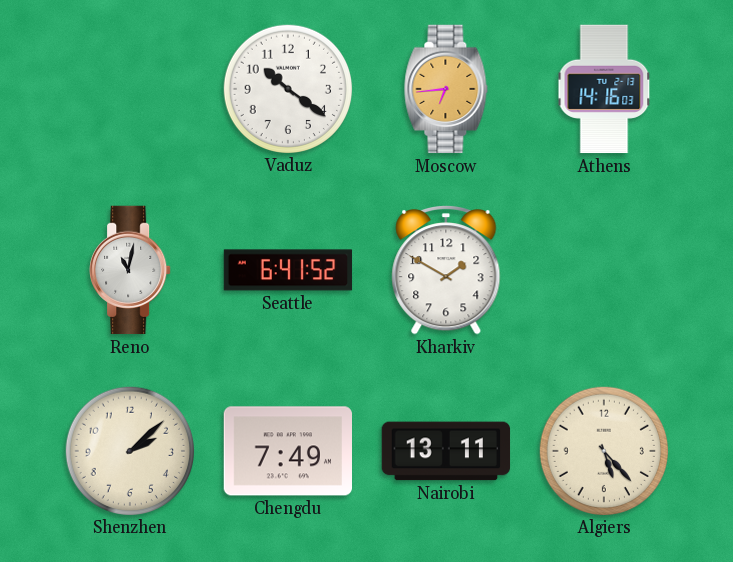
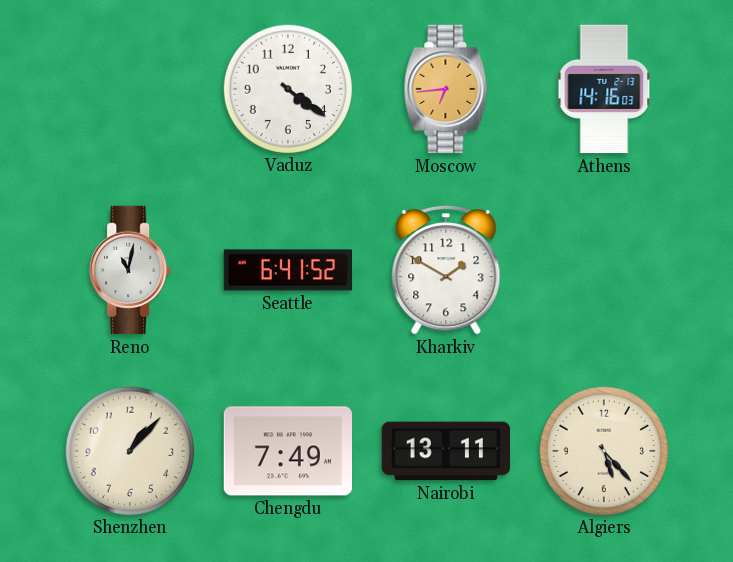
Vaduz: 10:21 -> 4:21 (287, 88)
Shenzhen: 2:08 -> 1:07 (129, 450)
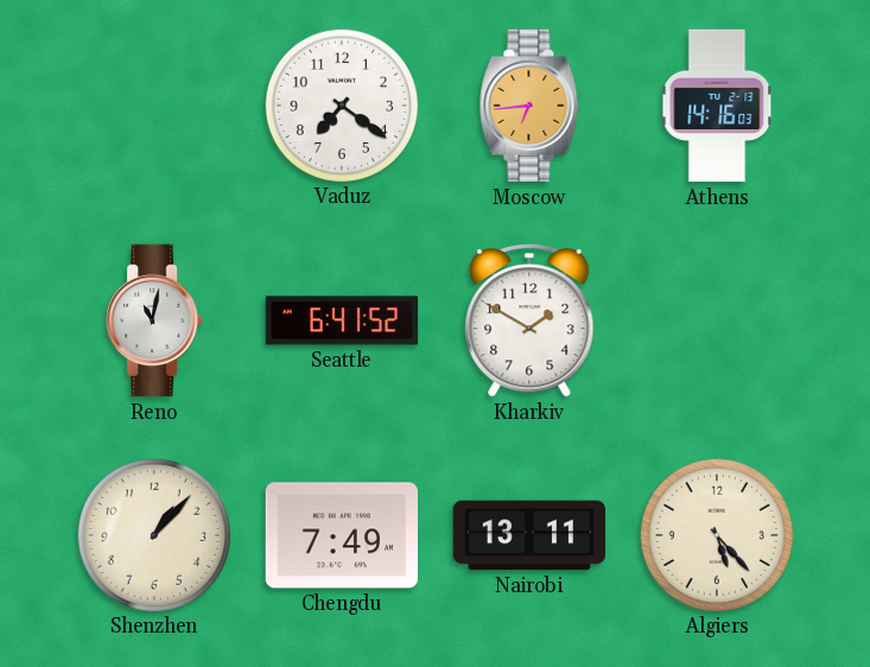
Vaduz: 4:21 -> 7:21 (341, 104)
